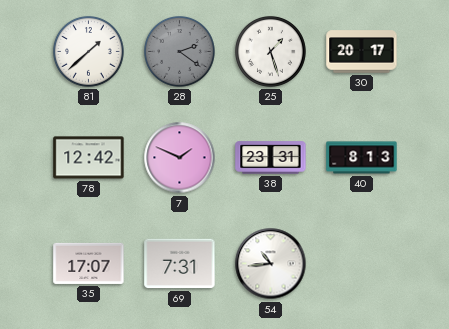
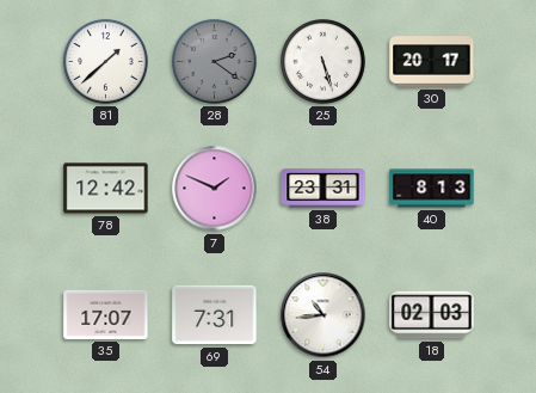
25: 1:27 -> 5:27 (322, 61)
18: none -> 02:03 (432, 315)
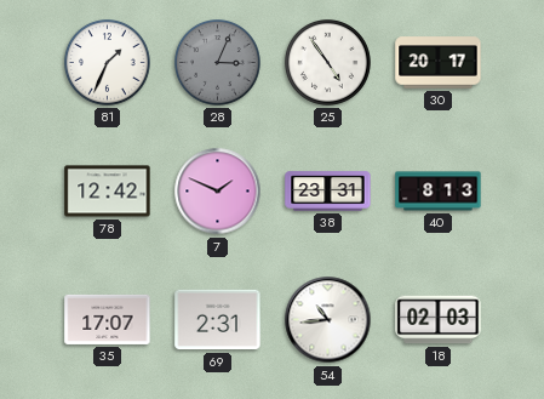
81: 1:38 -> 1:34 (107, 62)
28: 2:21 -> 3:04 (217, 62)
25: 5:27 -> 4:54 (327, 62)
69: 7:31 -> 2:31 (218, 320)
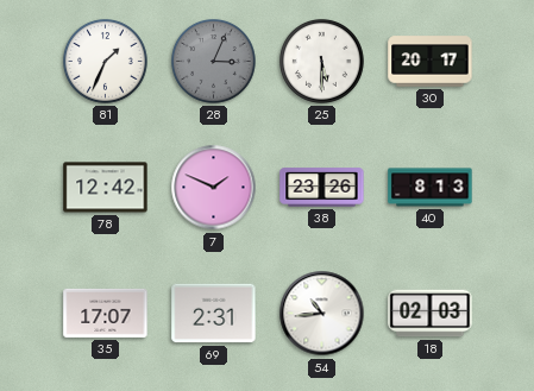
25: 4:54 -> 5:30 (321, 61)
38: 23:31 -> 23:26 (322, 188)
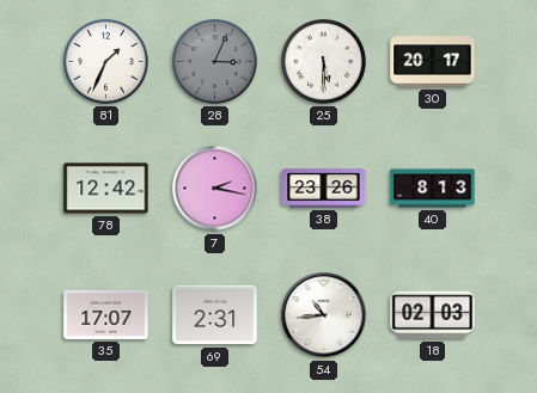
7: 1:49 -> 2:17 (215, 189)
